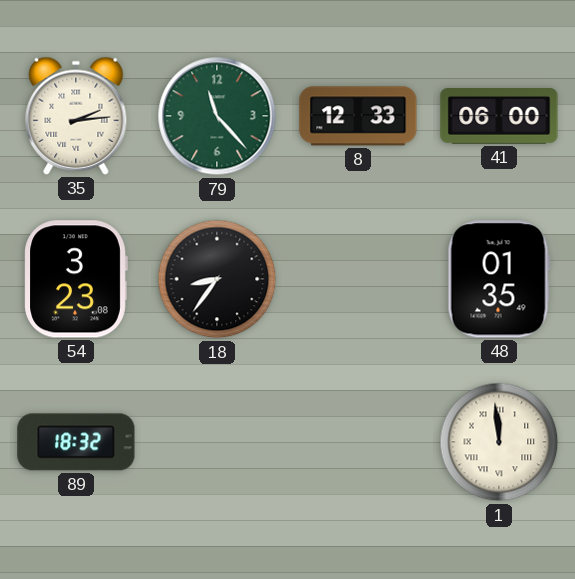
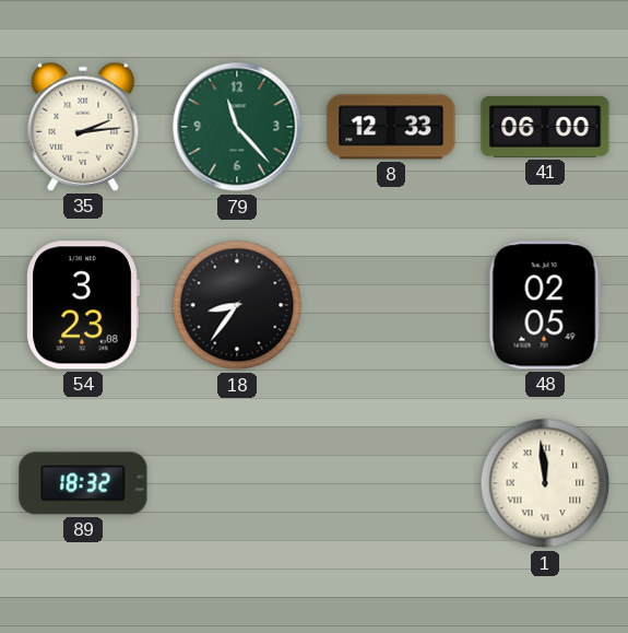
48: 01:35 -> 02:05 (545, 305)
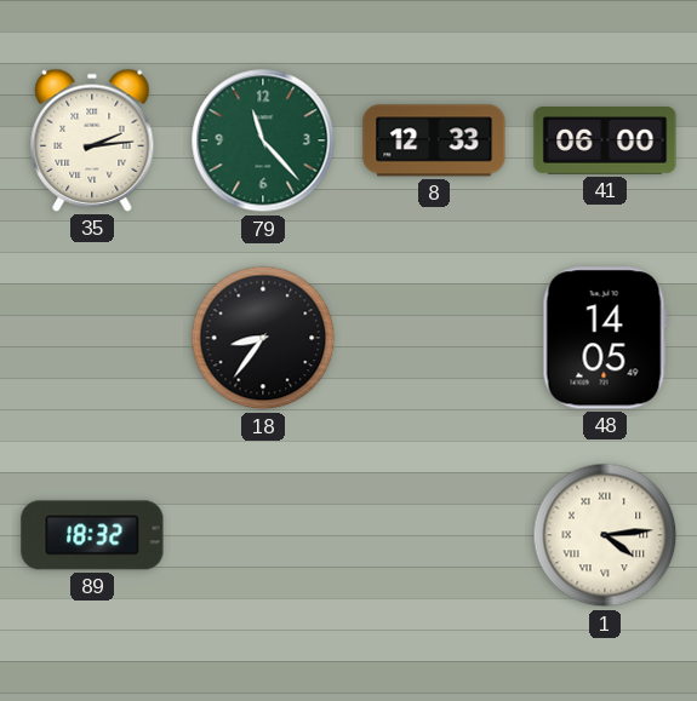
54: 3:23 -> none (83, 305)
48: 02:05 -> 14:05 (605, 338)
1: 11:59 -> 4:14 (605, 535)
